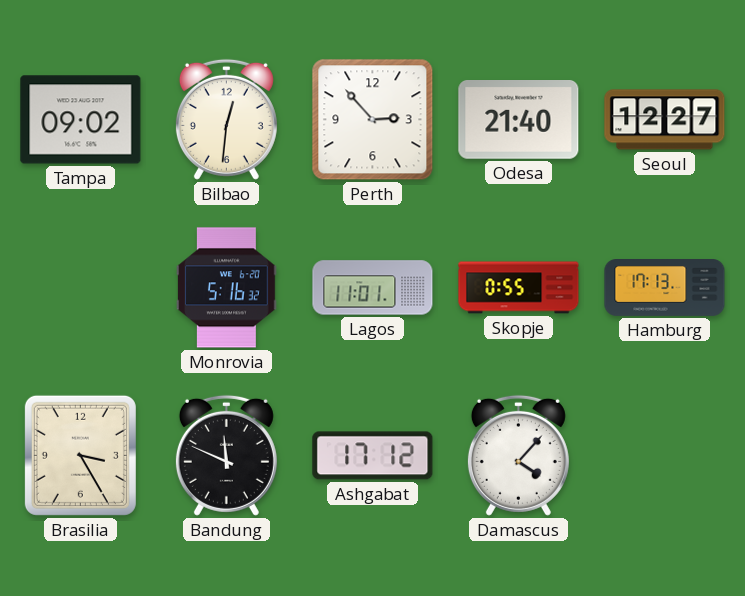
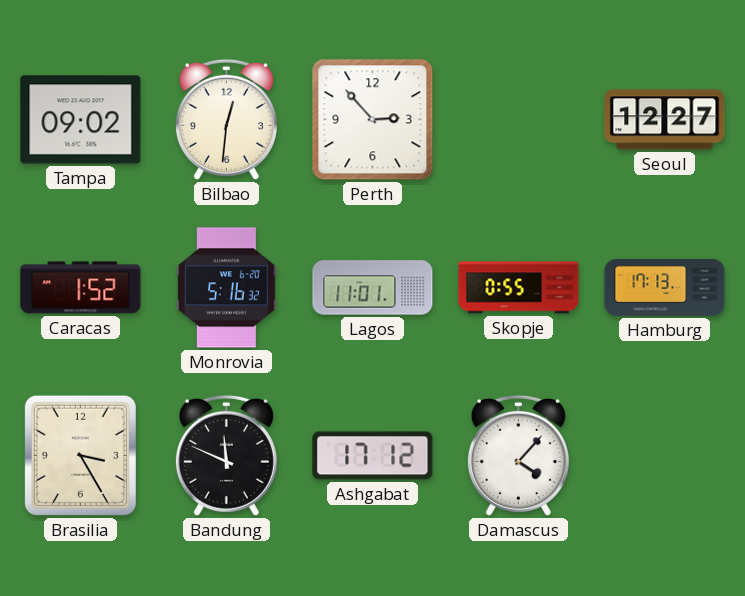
Odesa: 21:40 -> none (519, 120)
Caracas: none -> 1:52 (81, 288)
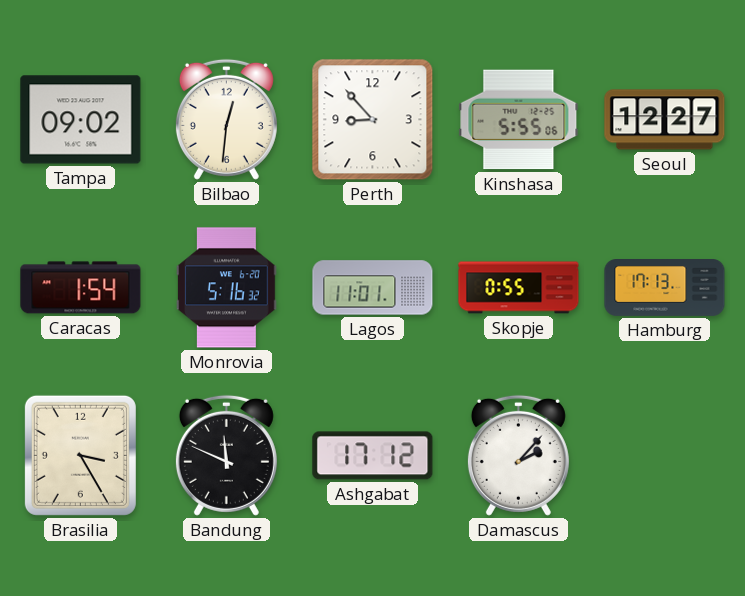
Perth: 2:53 -> 8:53 (373, 120)
Kinshasa: none -> 5:55 (519, 120)
Caracas: 1:52 -> 1:54 (81, 288)
Damascus: 4:07 -> 2:07 (518, 455)
